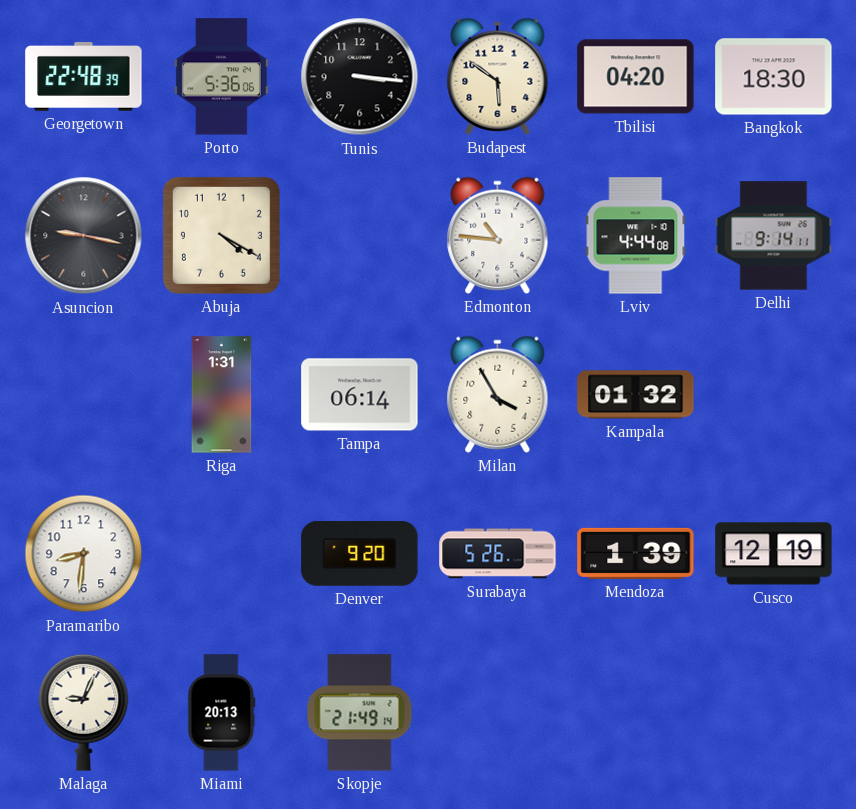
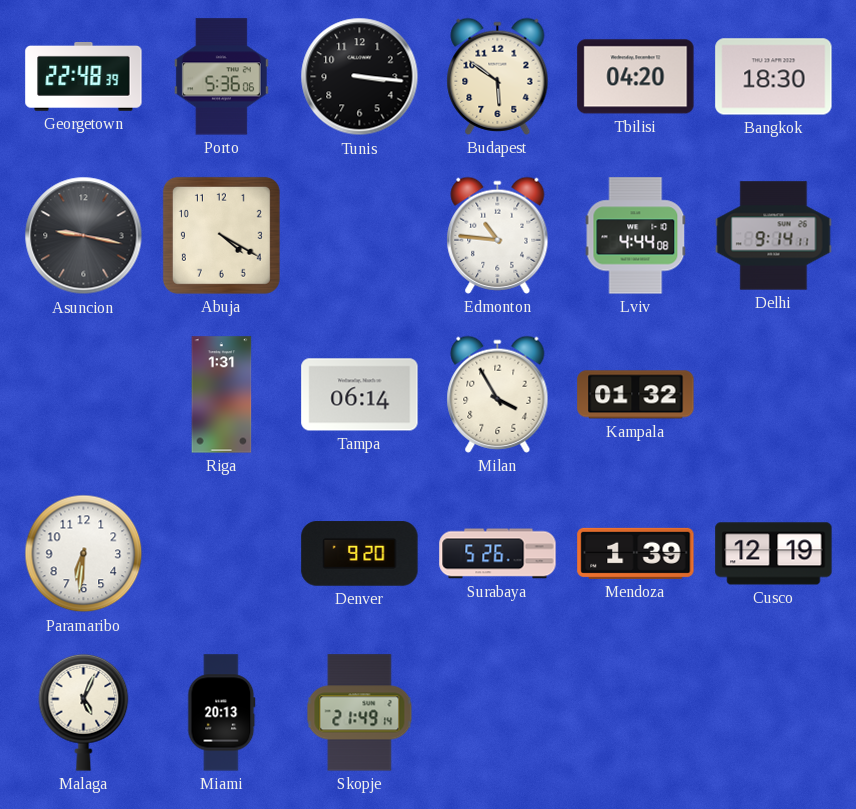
Paramaribo: 8:31 -> 6:31 (84, 554)
Malaga: 9:04 -> 5:04 (84, 712)
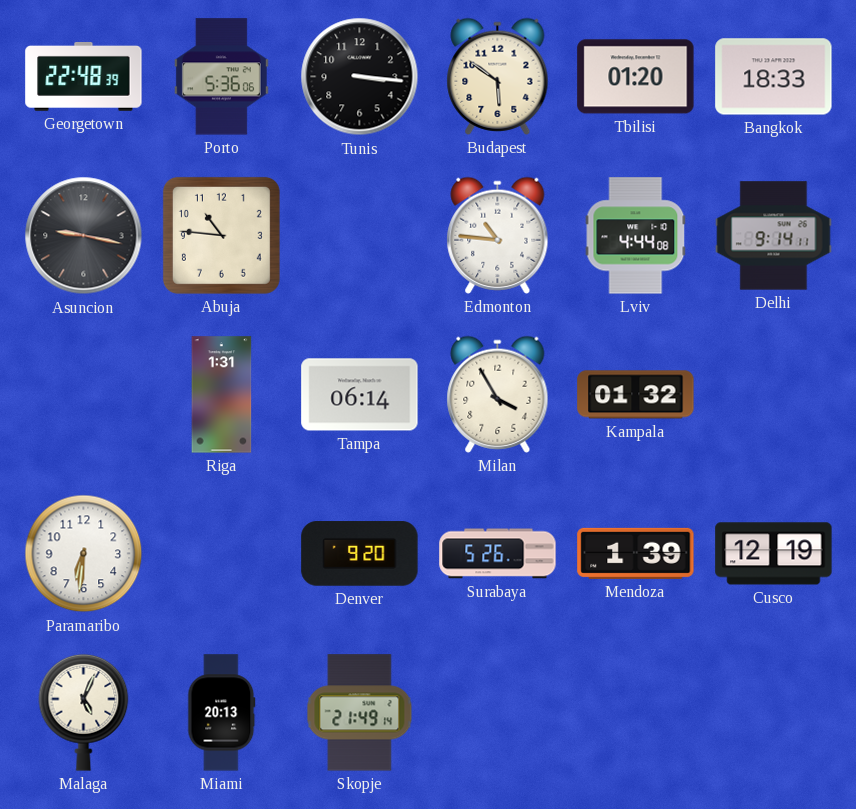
Tbilisi: 04:20 -> 01:20 (636, 77)
Bangkok: 18:30 -> 18:33 (774, 77)
Abuja: 4:20 -> 10:46 (221, 235)
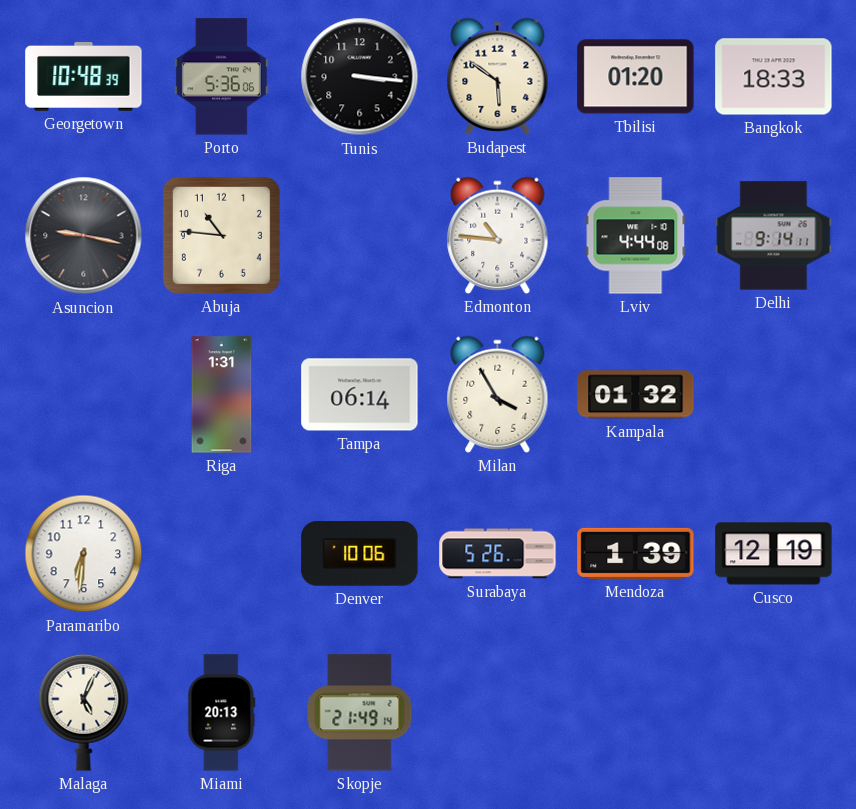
Georgetown: 22:48 -> 10:48 (84, 77)
Denver: 9:20 -> 10:06 (360, 554)
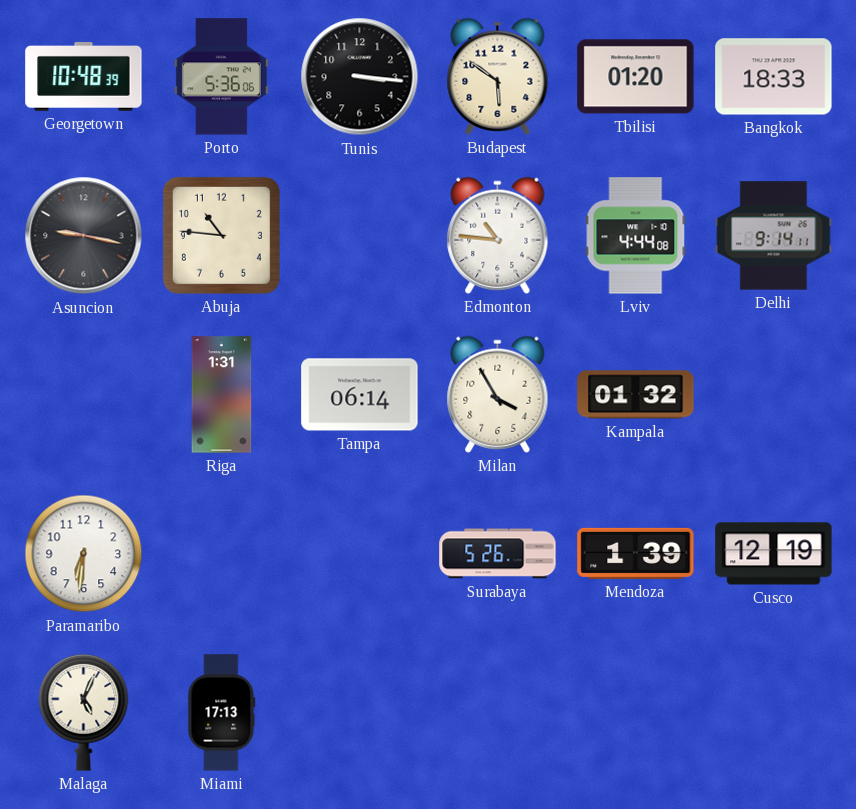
Denver: 10:06 -> none (360, 554)
Miami: 20:13 -> 17:13 (222, 713)
Skopje: 21:49 -> none (360, 713)
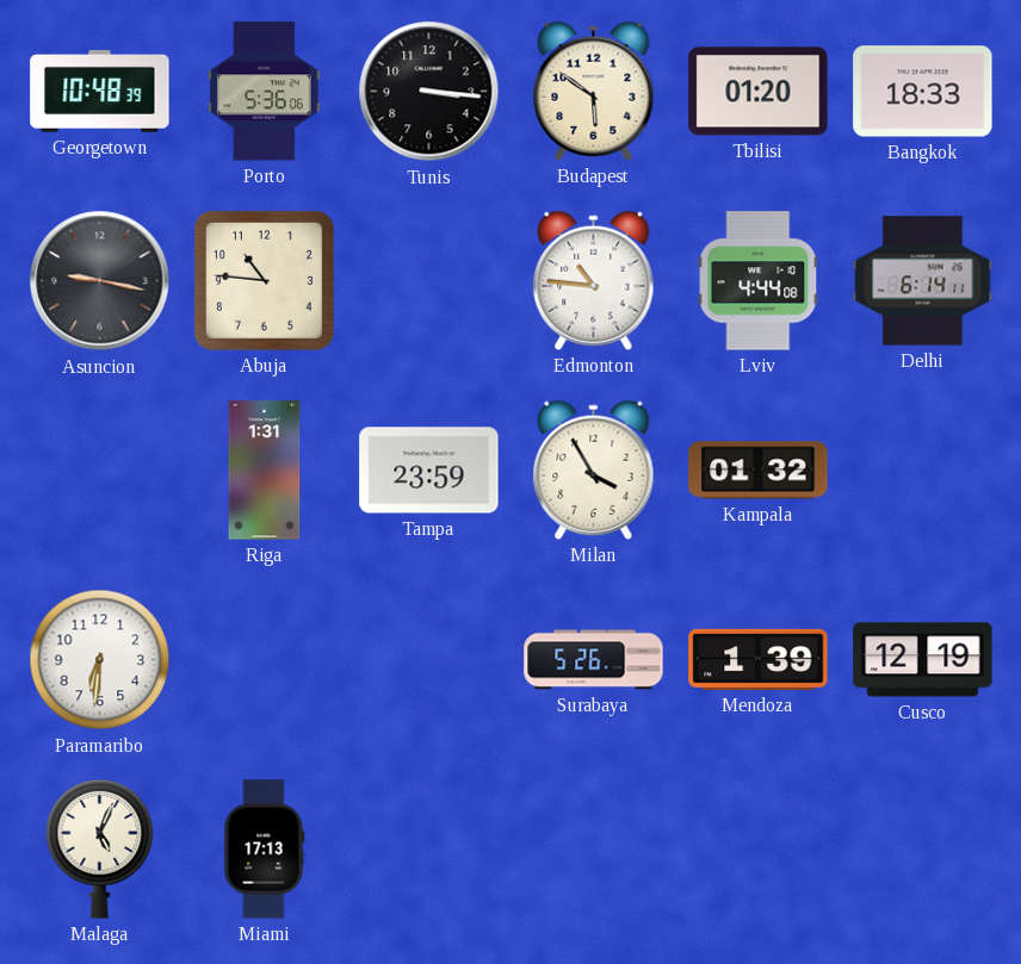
Delhi: 9:14 -> 6:14 (923, 281)
Tampa: 06:14 -> 23:59 (429, 471)
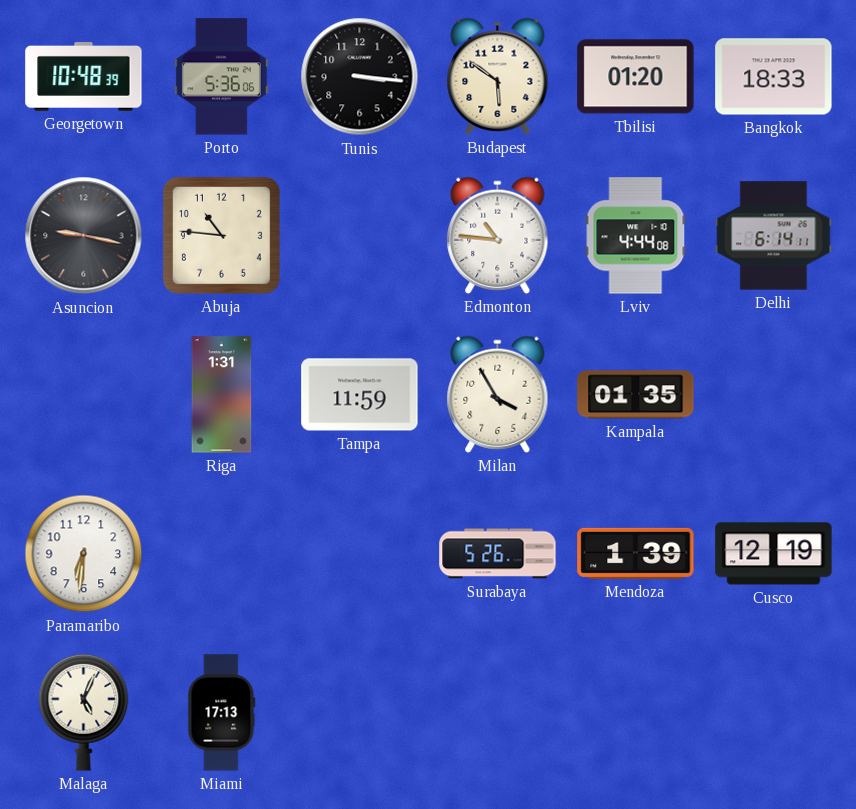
Tampa: 23:59 -> 11:59 (360, 395)
Kampala: 01:32 -> 01:35 (636, 395)
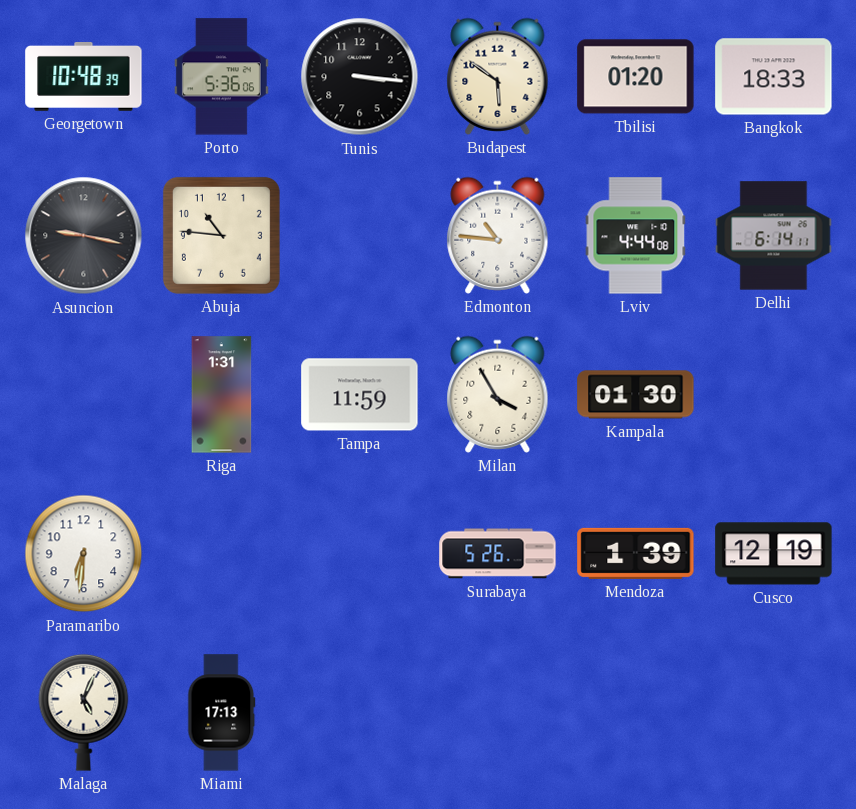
Kampala: 01:35 -> 01:30 (636, 395)
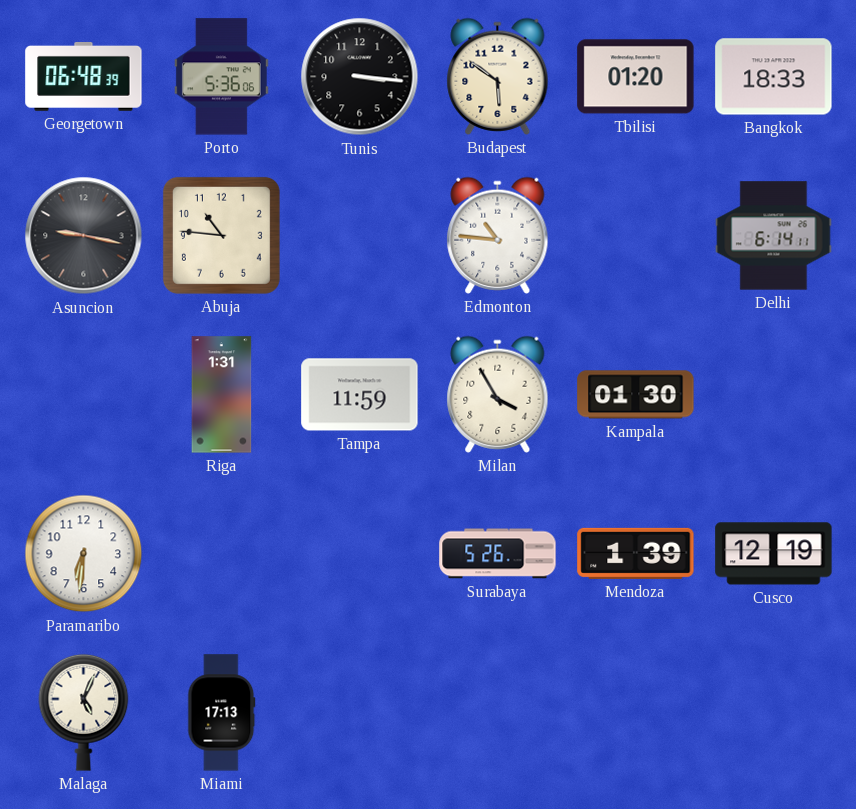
Georgetown: 10:48 -> 06:48 (84, 77)
Lviv: 4:44 -> none (636, 236)
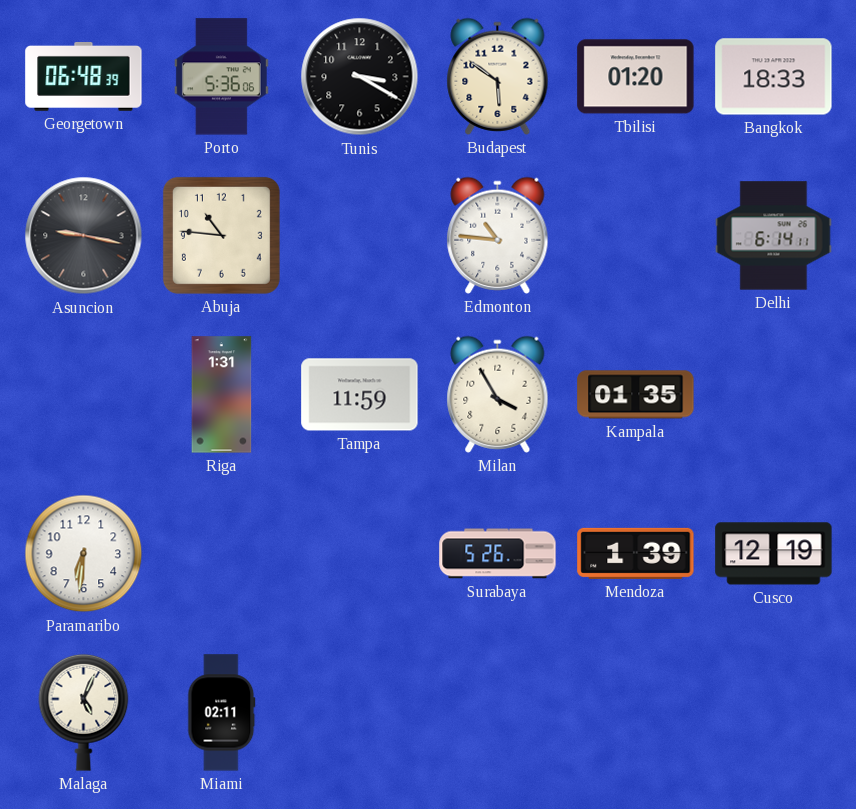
Tunis: 3:16 -> 3:20 (360, 77)
Kampala: 01:30 -> 01:35 (636, 395)
Miami: 17:13 -> 02:11 (222, 713)
